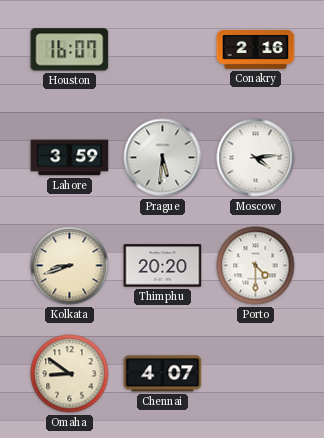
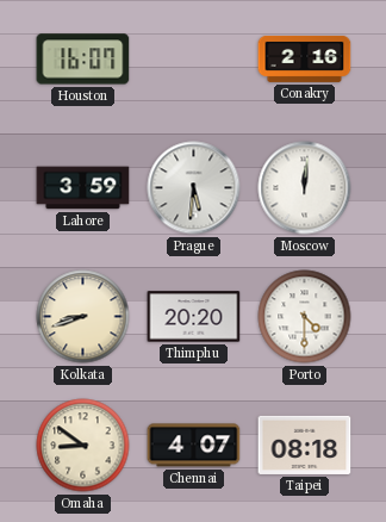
Moscow: 4:14 -> 12:01 (305, 188)
Taipei: none -> 08:18 (305, 445)
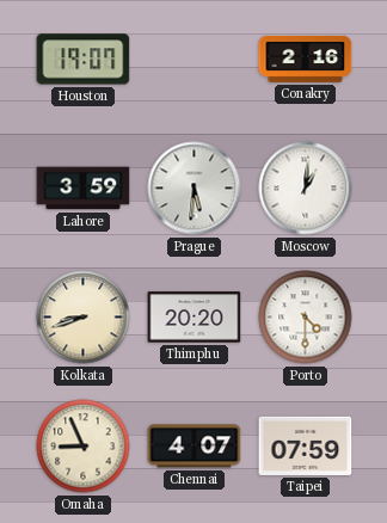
Houston: 16:07 -> 19:07 (84, 60)
Moscow: 12:01 -> 1:01 (306, 189)
Omaha: 8:51 -> 8:56 (84, 447)
Taipei: 08:18 -> 07:59 (306, 445)
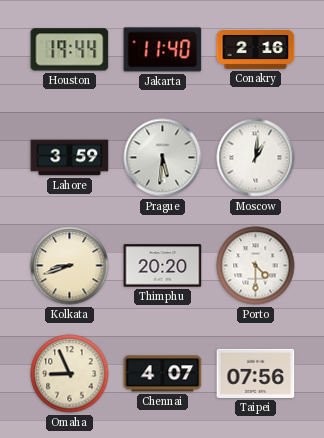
Houston: 19:07 -> 19:44 (70, 50)
Jakarta: none -> 11:40 (163, 50)
Taipei: 07:59 -> 07:56 (256, 373)
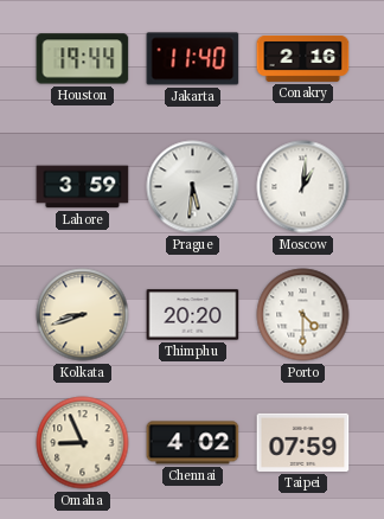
Chennai: 4:07 -> 4:02 (193, 443)
Taipei: 07:56 -> 07:59 (303, 442)
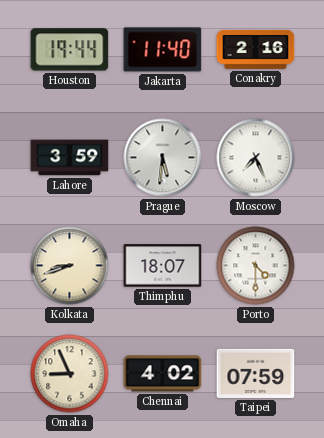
Moscow: 1:01 -> 7:26 (256, 158)
Thimphu: 20:20 -> 18:07 (163, 266)
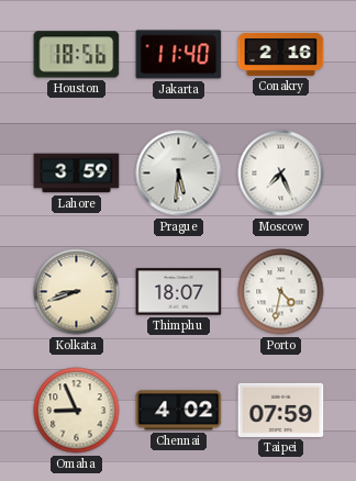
Houston: 19:44 -> 18:56 (77, 55)
Porto: 4:30 -> 4:32 (281, 292)
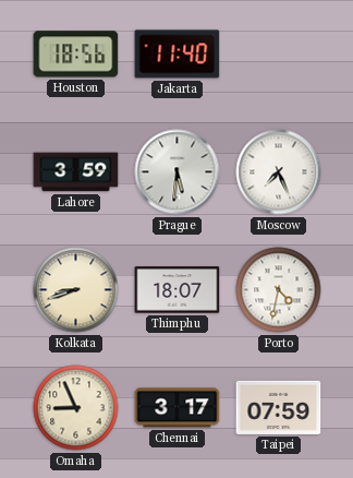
Conakry: 2:16 -> none (281, 54)
Chennai: 4:02 -> 3:17 (178, 408)
